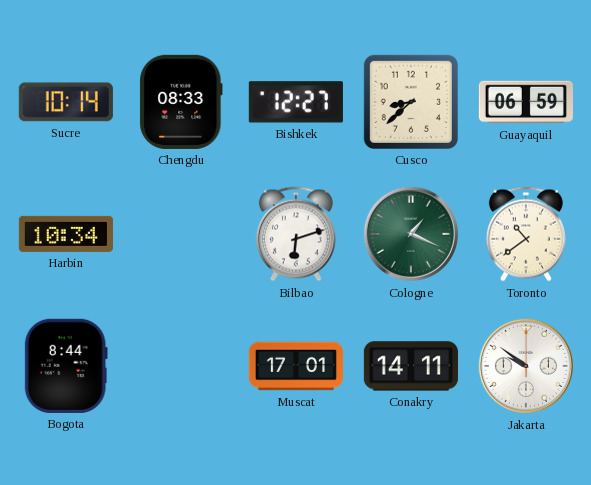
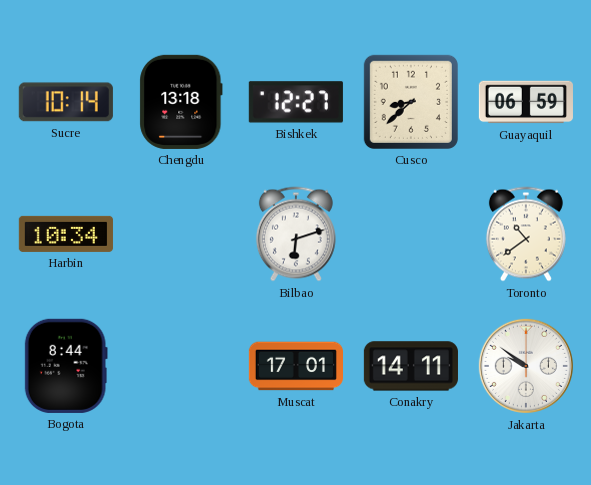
Chengdu: 08:33 -> 13:18 (181, 102)
Cologne: 1:19 -> none (411, 234)
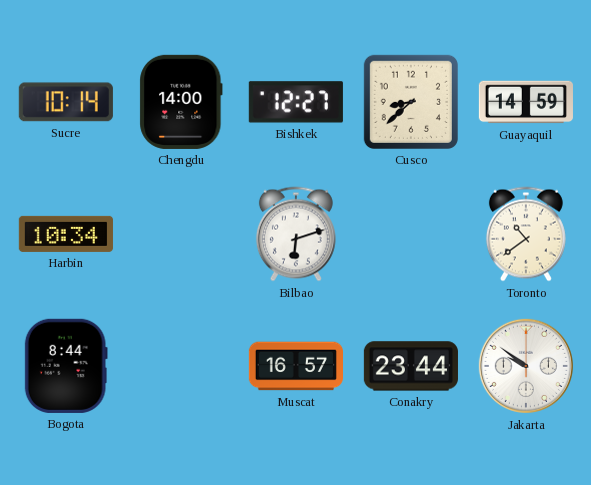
Chengdu: 13:18 -> 14:00 (181, 102)
Guayaquil: 06:59 -> 14:59 (526, 102)
Muscat: 17:01 -> 16:57 (295, 366)
Conakry: 14:11 -> 23:44 (411, 366)
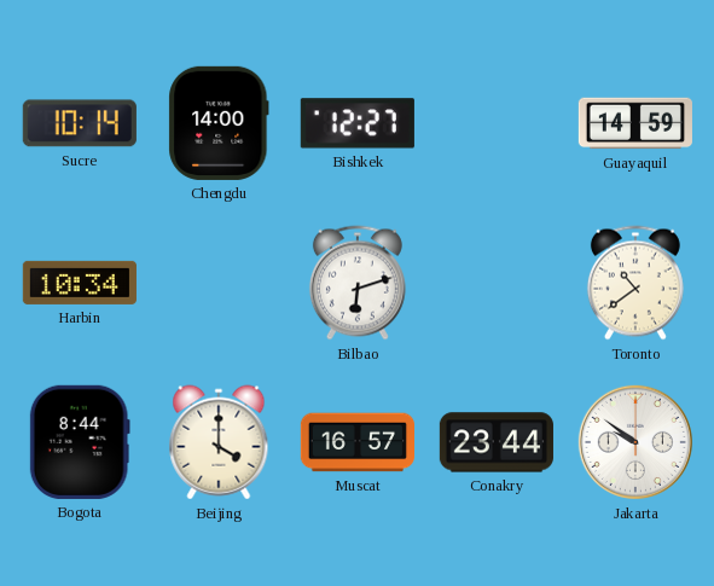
Cusco: 8:38 -> none (411, 102)
Beijing: none -> 4:00 (219, 442)
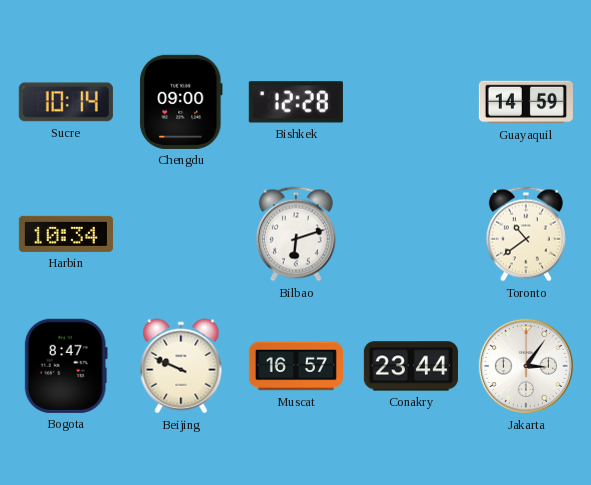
Chengdu: 14:00 -> 09:00 (181, 102)
Bishkek: 12:27 -> 12:28 (296, 102)
Bogota: 8:44 -> 8:47 (66, 366)
Beijing: 4:00 -> 9:49 (181, 366)
Jakarta: 9:51 -> 3:06 (526, 366)
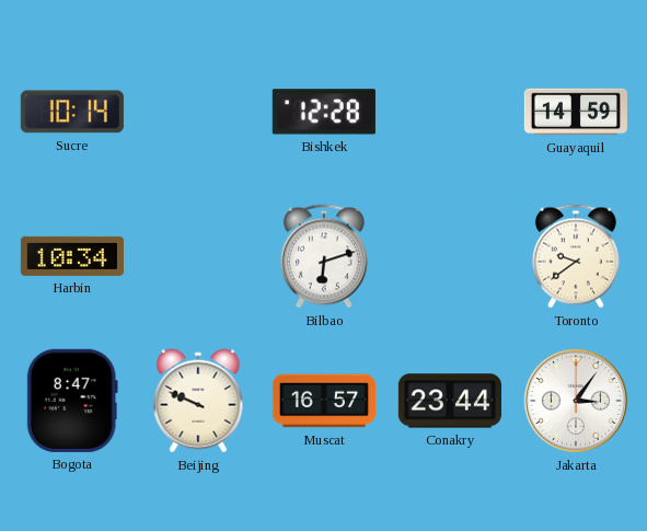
Chengdu: 09:00 -> none (181, 102)
Toronto: 10:39 -> 9:39 (576, 256)
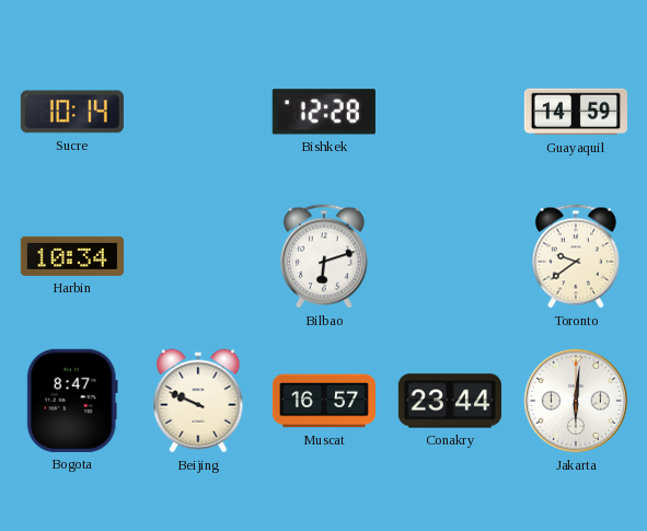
Jakarta: 3:06 -> 6:01 (576, 401)
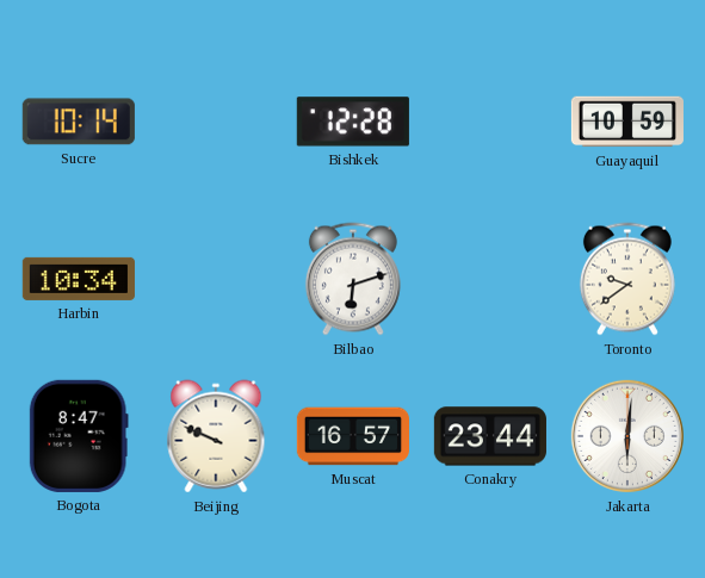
Guayaquil: 14:59 -> 10:59 (627, 122)
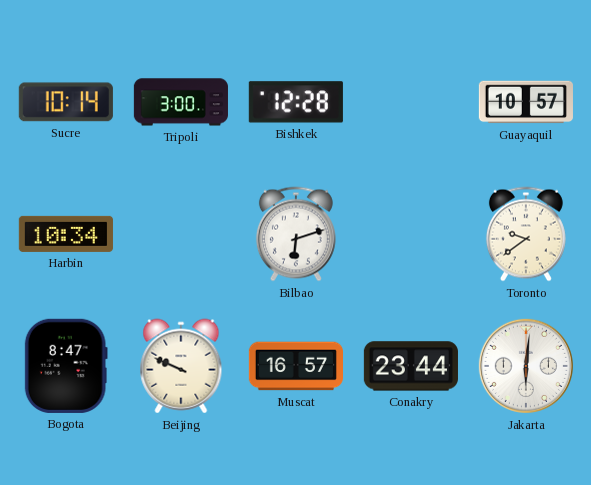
Tripoli: none -> 3:00 (181, 102)
Guayaquil: 10:59 -> 10:57 (526, 102)
